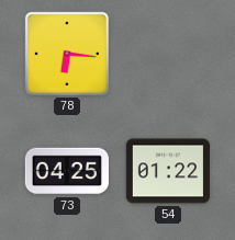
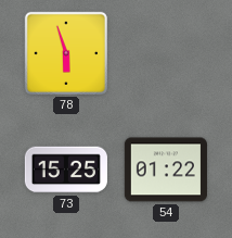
78: 6:16 -> 5:57 (66, 53)
73: 04:25 -> 15:25 (66, 170)
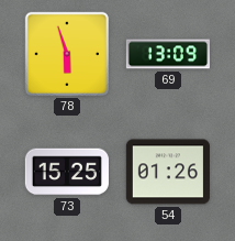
69: none -> 13:09 (167, 54)
54: 01:22 -> 01:26 (168, 172)
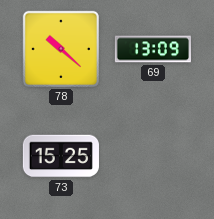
78: 5:57 -> 10:22 (61, 49)
54: 01:26 -> none (168, 172)
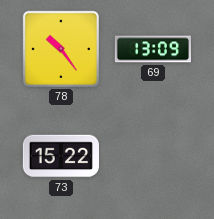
78: 10:22 -> 10:24 (61, 49)
73: 15:25 -> 15:22 (61, 156)
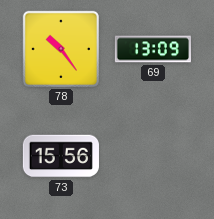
73: 15:22 -> 15:56 (61, 156)
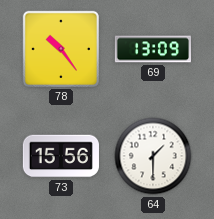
64: none -> 1:30 (153, 156)
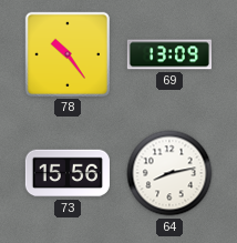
64: 1:30 -> 8:13 (169, 173)
